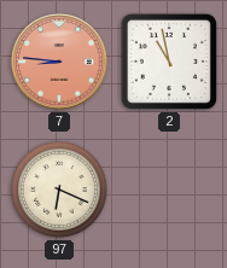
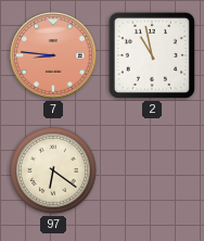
97: 6:19 -> 6:21 (54, 172)
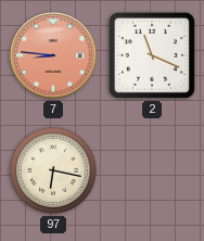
2: 10:58 -> 11:19 (152, 55)
97: 6:21 -> 6:17 (54, 172)
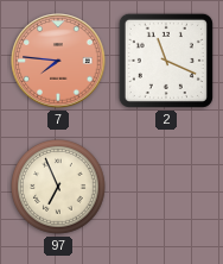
7: 8:46 -> 7:46 (58, 61)
97: 6:17 -> 6:56 (59, 188)
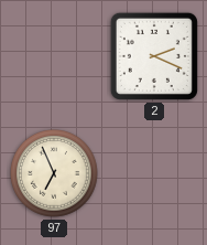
7: 7:46 -> none (58, 61)
2: 11:19 -> 2:19 (154, 56)
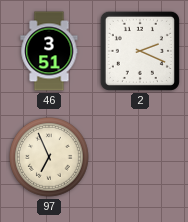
46: none -> 3:51 (49, 51)
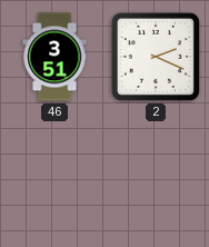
97: 6:56 -> none (50, 158)
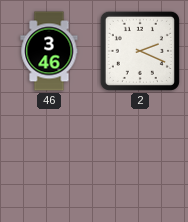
46: 3:51 -> 3:46 (49, 51)
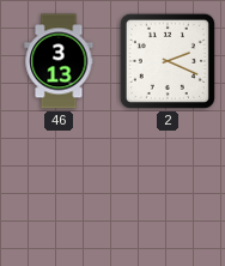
46: 3:46 -> 3:13 (59, 61)
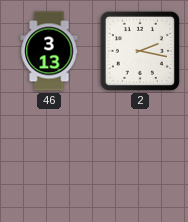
2: 2:19 -> 2:17 (140, 51)
